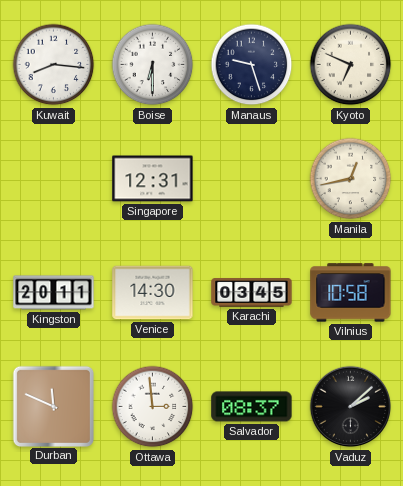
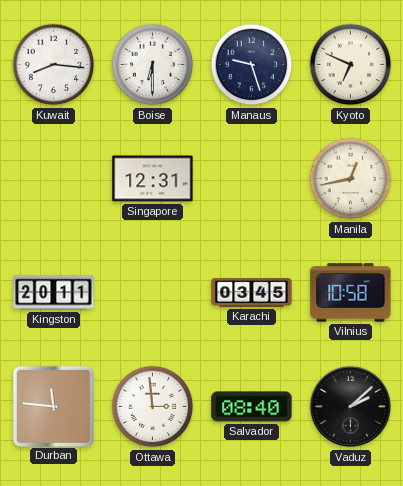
Venice: 14:30 -> none (153, 293)
Durban: 11:49 -> 11:46 (53, 406)
Salvador: 08:37 -> 08:40 (252, 407)
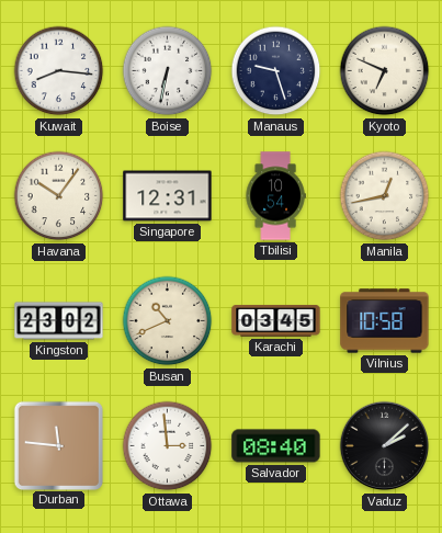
Boise: 6:30 -> 6:32 (168, 71)
Havana: none -> 10:06 (59, 196)
Tbilisi: none -> 10:54 (275, 196)
Kingston: 20:11 -> 23:02 (59, 321)
Busan: none -> 10:41 (168, 321)
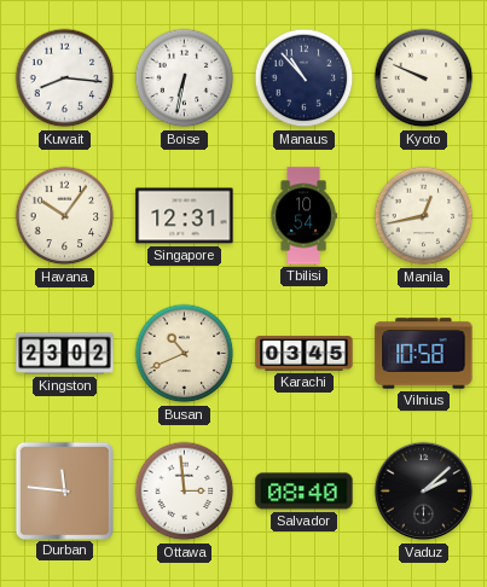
Manaus: 9:27 -> 10:53 (305, 79)
Kyoto: 6:49 -> 9:49 (424, 79)
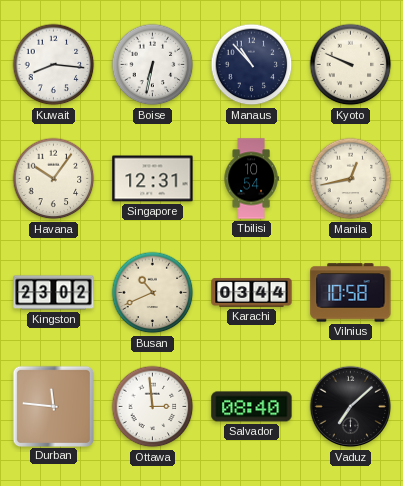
Karachi: 03:45 -> 03:44 (252, 293)
Vaduz: 2:08 -> 7:08 (351, 407)
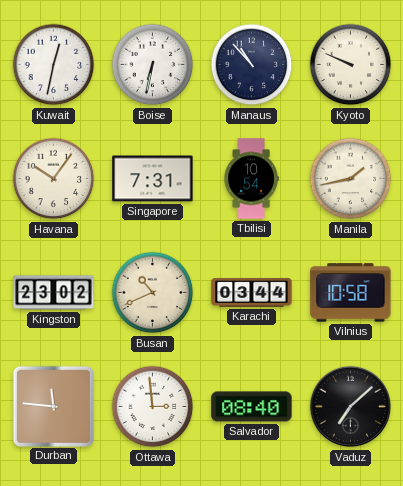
Kuwait: 8:16 -> 12:32 (54, 65)
Singapore: 12:31 -> 7:31 (153, 179)
Manila: 12:43 -> 1:43 (351, 179)
